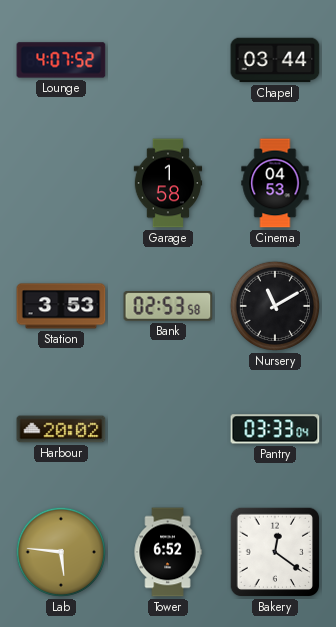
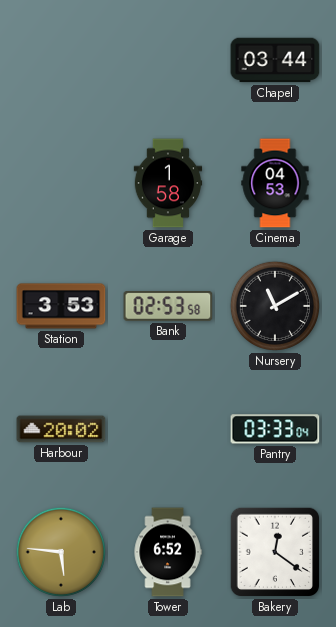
Lounge: 4:07 -> none (61, 60)
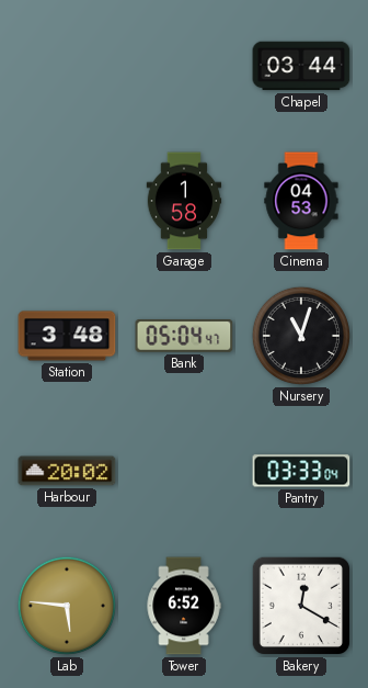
Station: 3:53 -> 3:48 (67, 336)
Bank: 02:53 -> 05:04 (184, 337)
Nursery: 11:10 -> 11:03 (301, 336)
Bakery: 12:21 -> 12:20 (301, 606)
